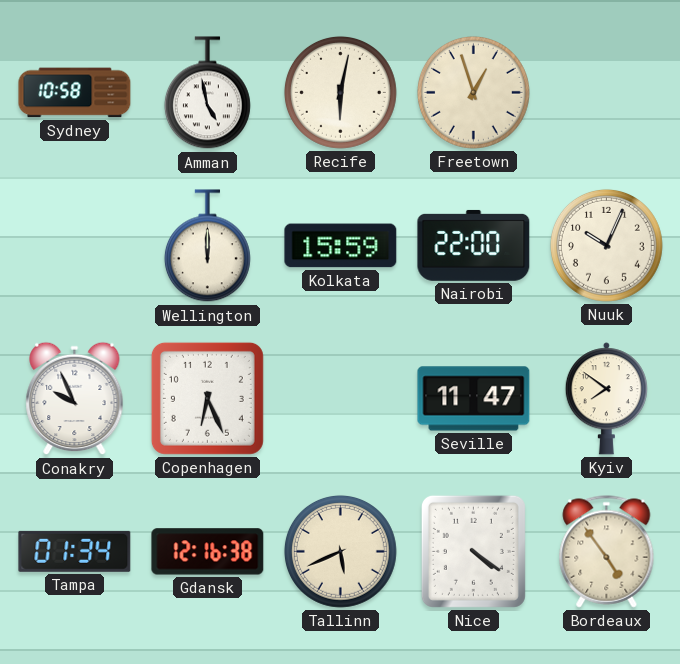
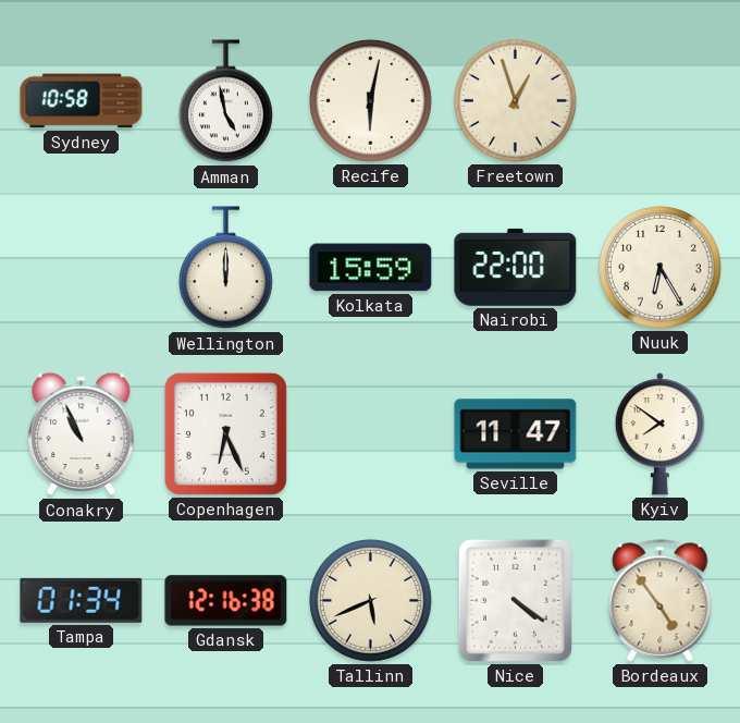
Nuuk: 10:04 -> 6:25 (659, 267)
Conakry: 9:56 -> 10:56 (82, 434)
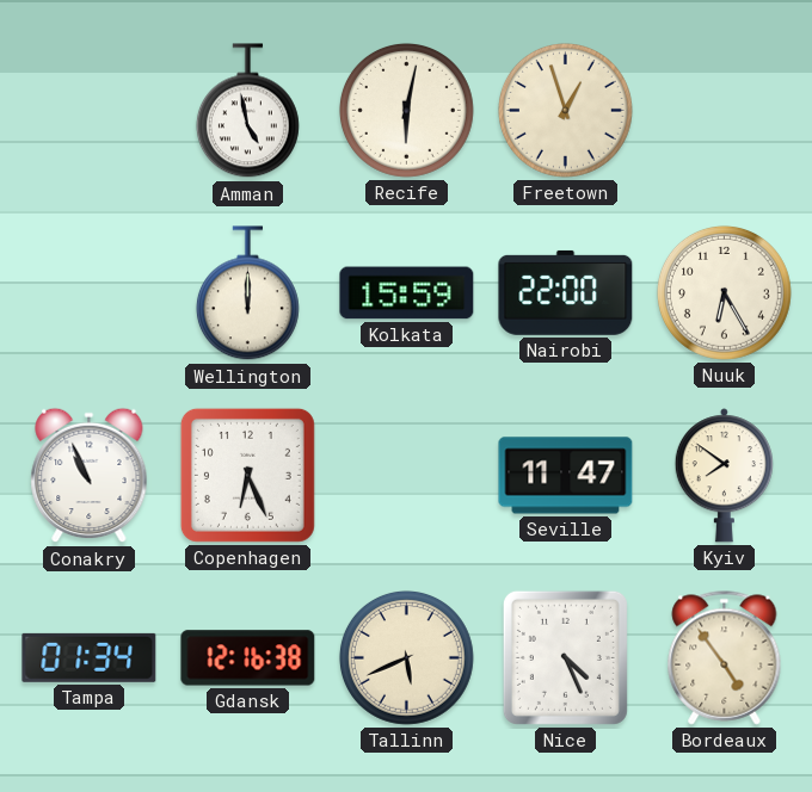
Sydney: 10:58 -> none (82, 101)
Nice: 4:21 -> 4:26 (565, 657)
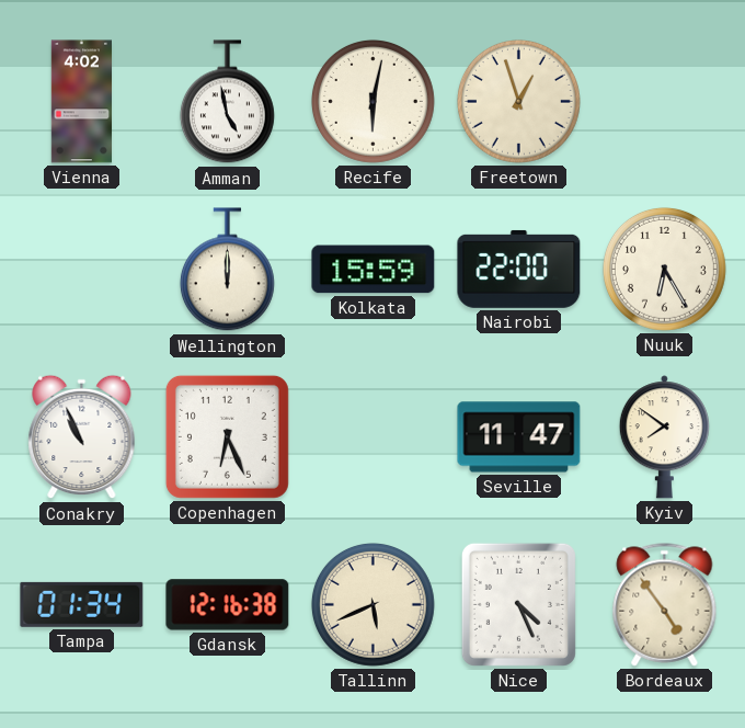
Vienna: none -> 4:02 (81, 102)
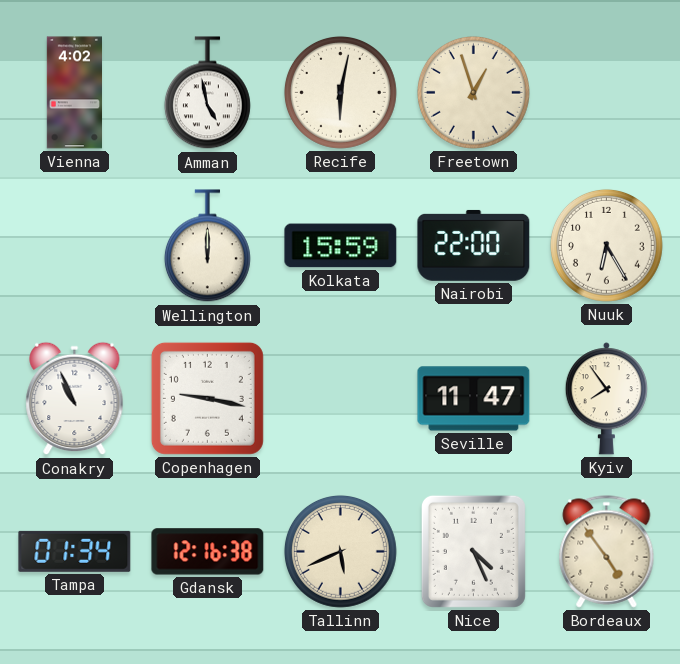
Copenhagen: 6:26 -> 9:17 (207, 398)
Kyiv: 7:51 -> 7:54 (606, 399)
